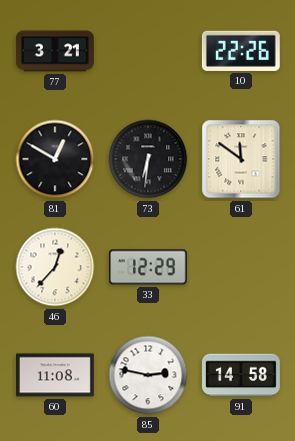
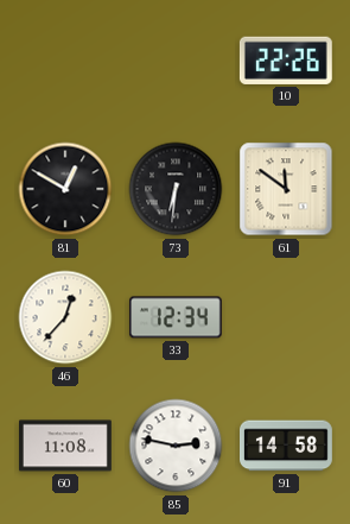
77: 3:21 -> none (55, 51)
33: 12:29 -> 12:34 (176, 317)
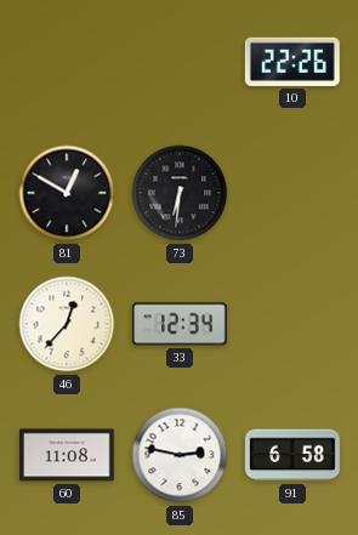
61: 11:51 -> none (286, 189)
91: 14:58 -> 6:58 (294, 455)
